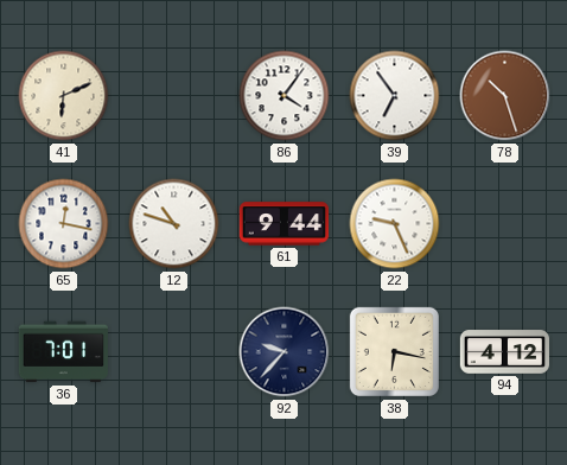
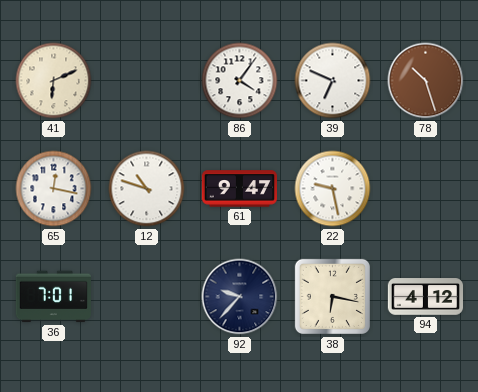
39: 6:54 -> 6:49 (333, 81)
61: 9:44 -> 9:47 (239, 189)
22: 9:26 -> 9:28 (333, 189)
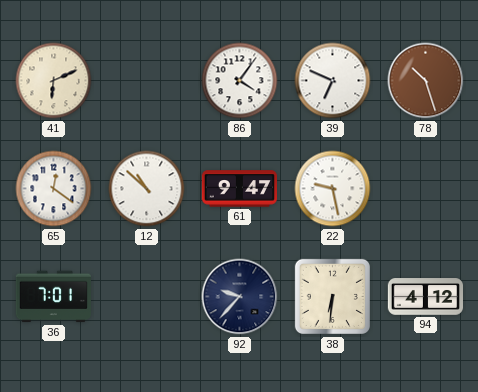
65: 12:17 -> 12:21 (54, 189)
12: 10:48 -> 10:52 (147, 189)
38: 6:17 -> 6:31 (332, 296)
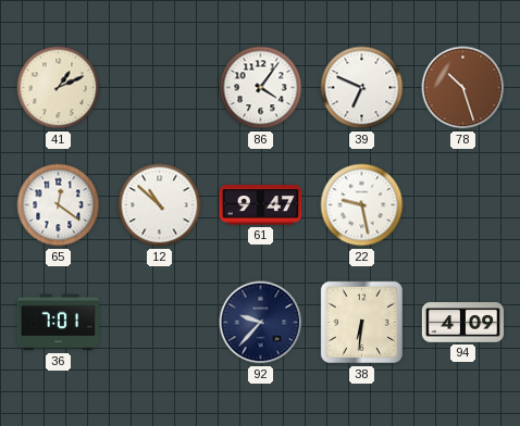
41: 6:11 -> 1:11 (59, 88)
94: 4:12 -> 4:09 (462, 323)
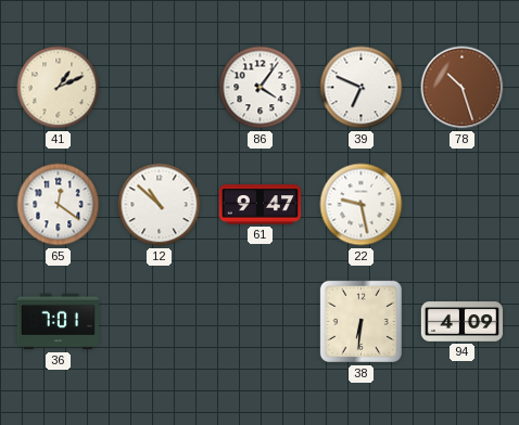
92: 9:37 -> none (261, 323)
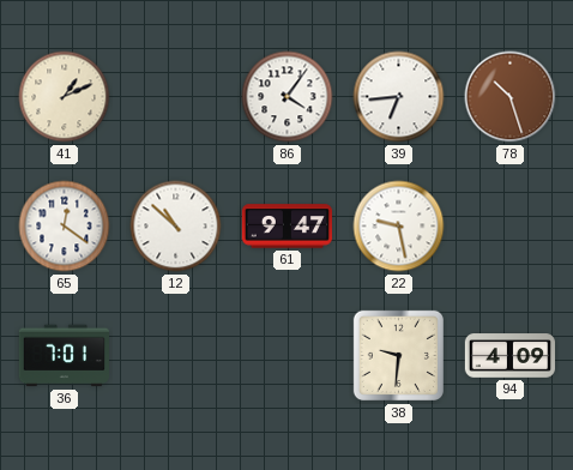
39: 6:49 -> 6:44 (399, 97)
38: 6:31 -> 9:31 (398, 355)
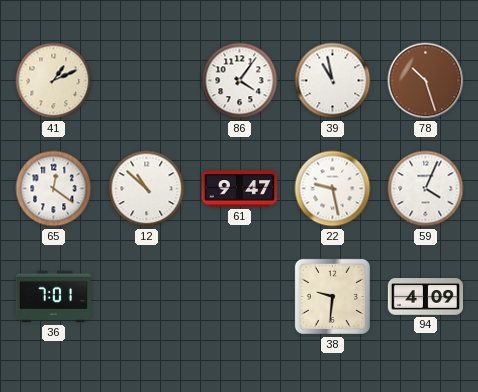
39: 6:44 -> 10:58 (333, 81)
59: none -> 4:04 (426, 189)
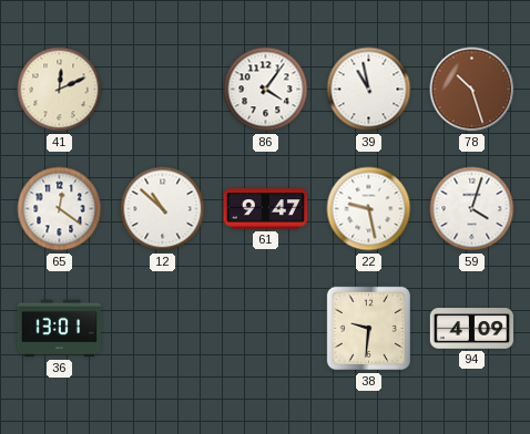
41: 1:11 -> 12:11 (60, 90)
59: 4:04 -> 4:03 (472, 209)
36: 7:01 -> 13:01 (59, 329)
